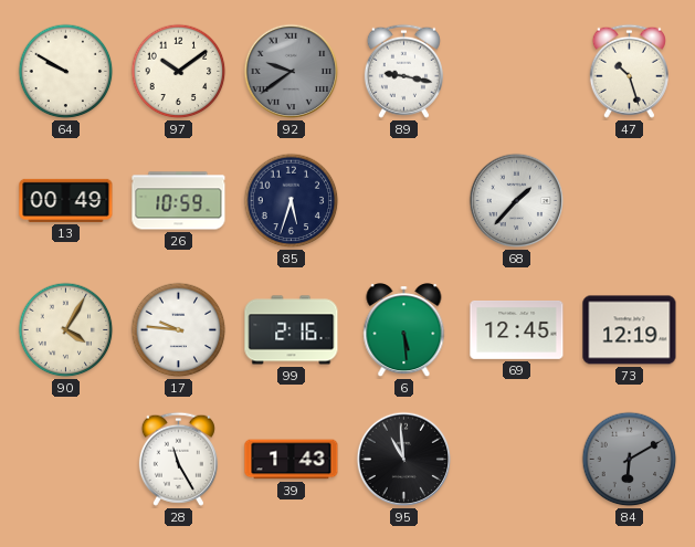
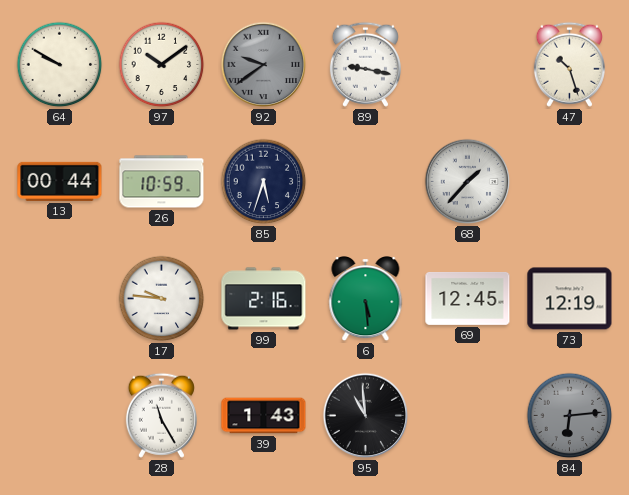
13: 00:49 -> 00:44 (60, 181)
90: 4:05 -> none (66, 330)
84: 6:10 -> 6:14 (570, 416)
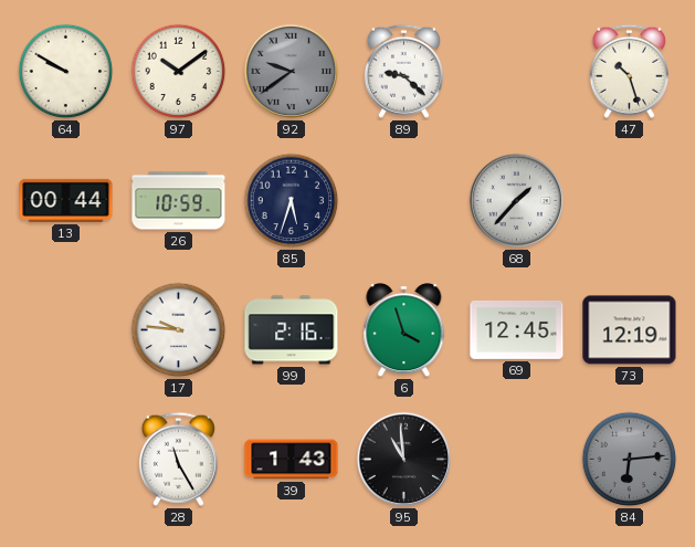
89: 9:17 -> 9:22 (403, 71)
6: 5:29 -> 3:57 (404, 332)
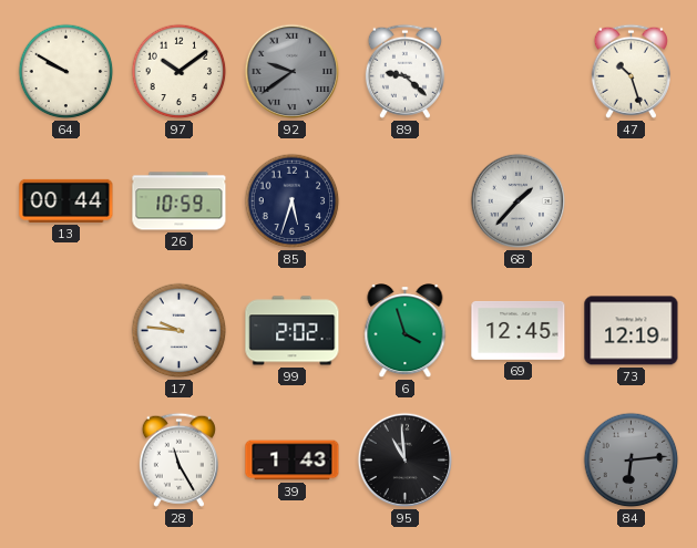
99: 2:16 -> 2:02 (293, 331)
